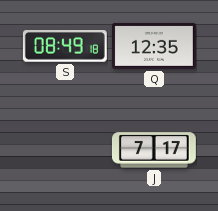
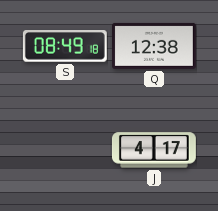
Q: 12:35 -> 12:38 (154, 46)
J: 7:17 -> 4:17 (154, 150)
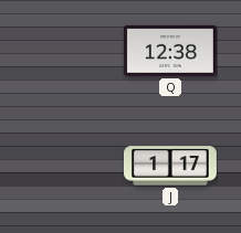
S: 08:49 -> none (65, 46)
J: 4:17 -> 1:17 (170, 166)
